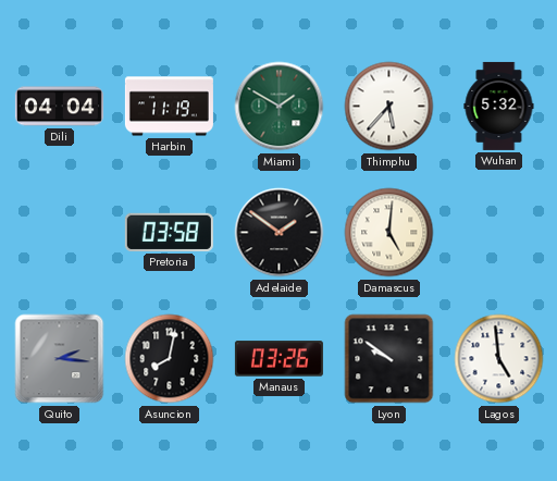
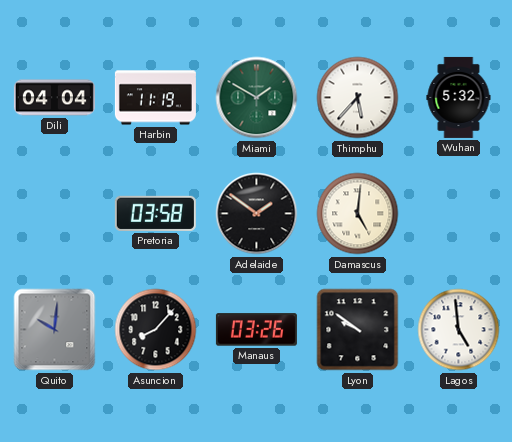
Quito: 2:16 -> 10:01 (55, 330)
Asuncion: 8:02 -> 8:07 (156, 330)
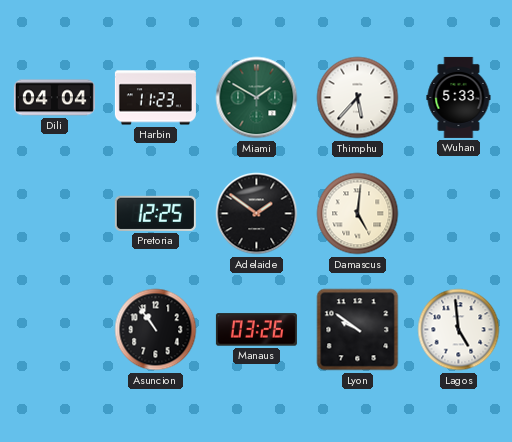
Harbin: 11:19 -> 11:23 (155, 98)
Wuhan: 5:32 -> 5:33 (459, 97)
Pretoria: 03:58 -> 12:25 (155, 213)
Quito: 10:01 -> none (55, 330)
Asuncion: 8:07 -> 10:54 (156, 330)
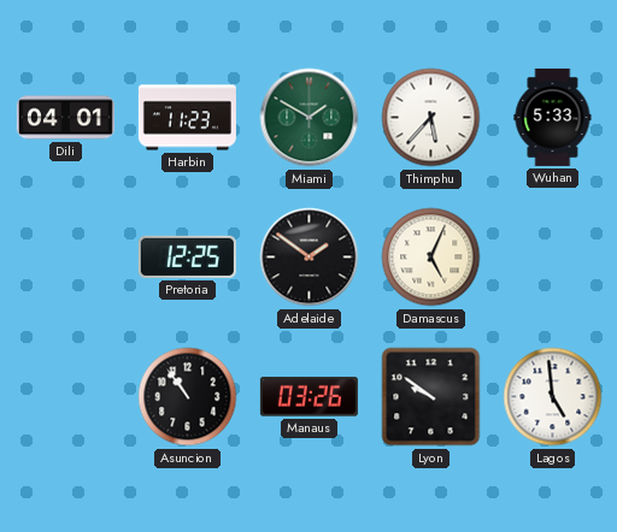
Dili: 04:04 -> 04:01 (65, 118)
Damascus: 5:01 -> 5:04 (431, 258)
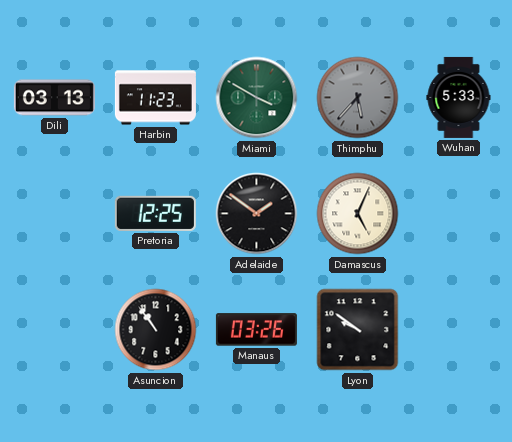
Dili: 04:01 -> 03:13 (54, 98)
Miami: 1:50 -> 3:50 (257, 98)
Thimphu dial: white -> grey (358, 98)
Lagos: 4:59 -> none (553, 397)
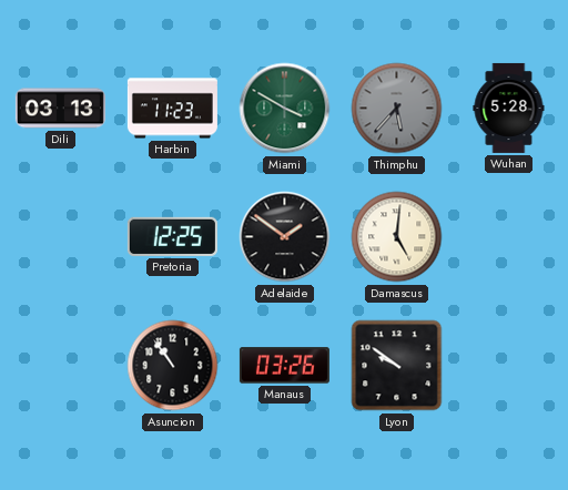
Wuhan: 5:33 -> 5:28 (509, 108)
Damascus: 5:04 -> 5:01 (397, 237)
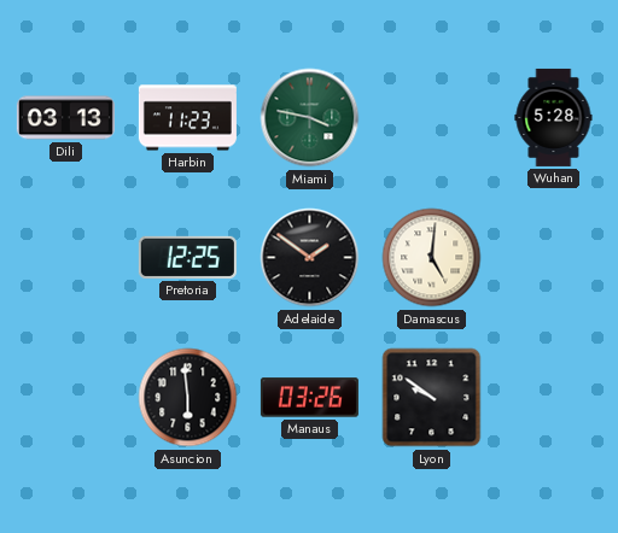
Miami: 3:50 -> 3:47 (310, 118)
Thimphu: 5:37 -> none (397, 109)
Asuncion: 10:54 -> 5:59 (188, 398)
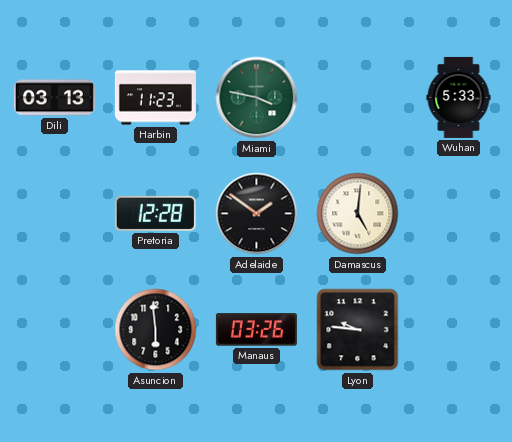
Wuhan: 5:28 -> 5:33 (459, 97)
Pretoria: 12:25 -> 12:28 (155, 213)
Lyon: 9:51 -> 9:46 (358, 330)
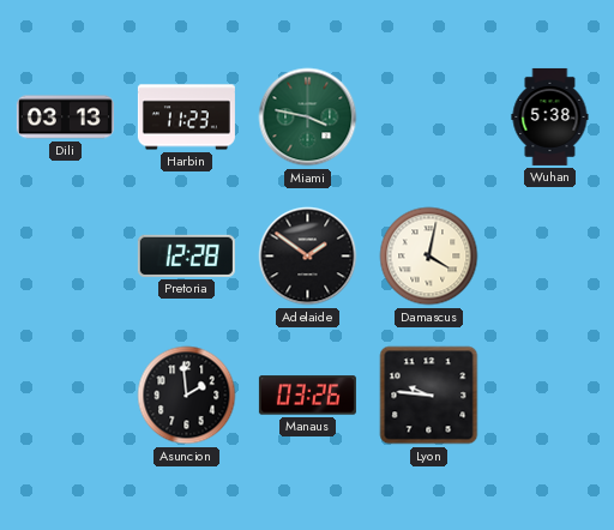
Wuhan: 5:33 -> 5:38 (550, 116)
Damascus: 5:01 -> 4:02 (429, 257)
Asuncion: 5:59 -> 1:59 (187, 396)
